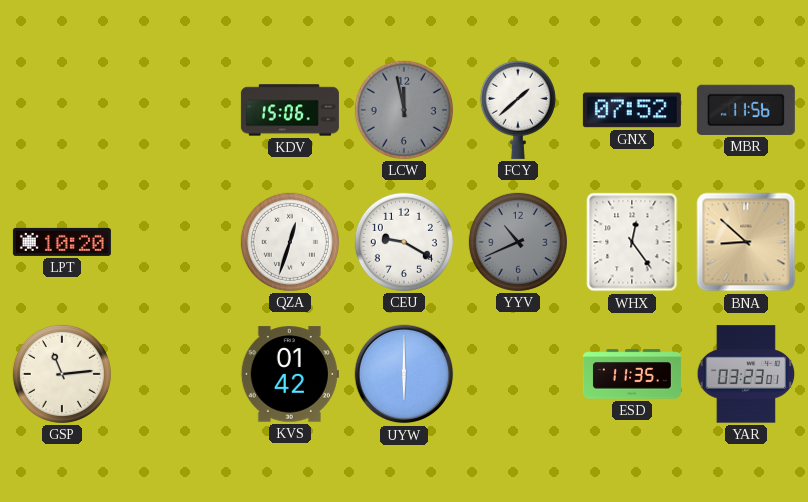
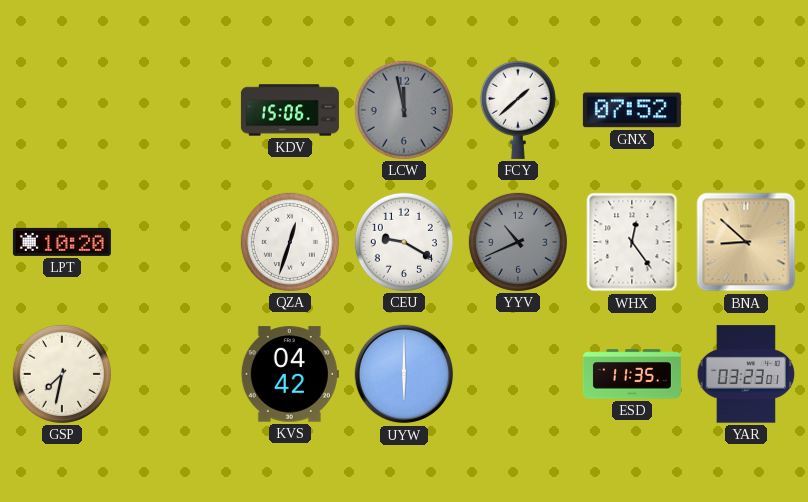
MBR: 11:56 -> none (746, 110)
GSP: 11:14 -> 7:32 (62, 374)
KVS: 01:42 -> 04:42 (290, 374)
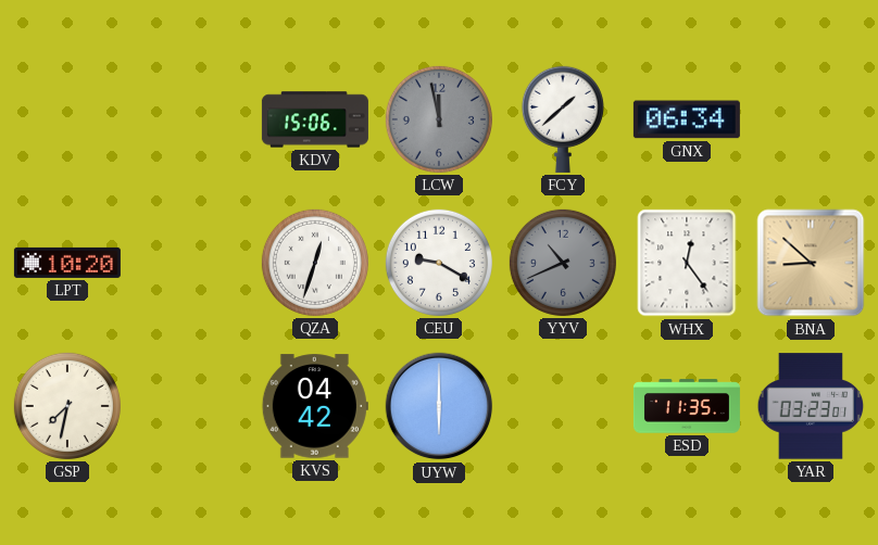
GNX: 07:52 -> 06:34 (687, 119)
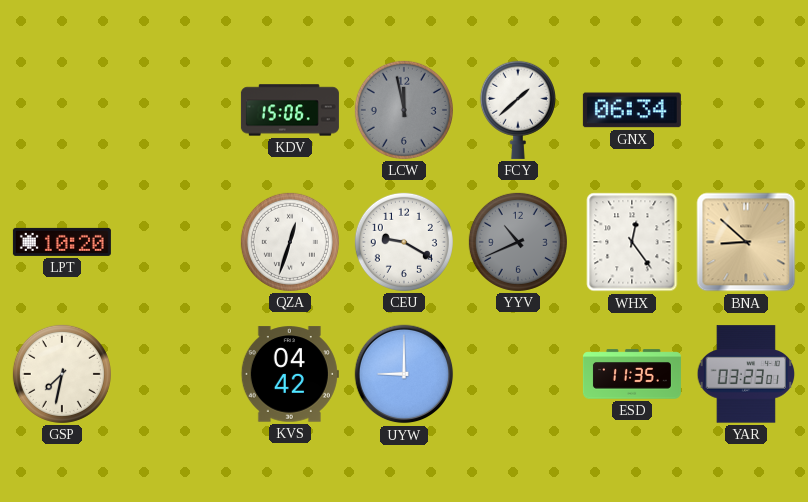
UYW: 6:00 -> 9:00 (404, 374)
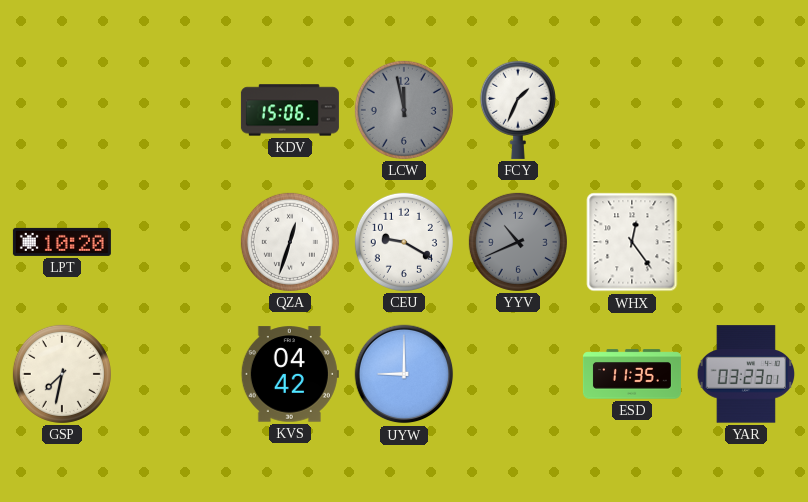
FCY: 1:38 -> 1:34 (518, 110)
GNX: 06:34 -> none (632, 110)
BNA: 8:52 -> none (746, 242)
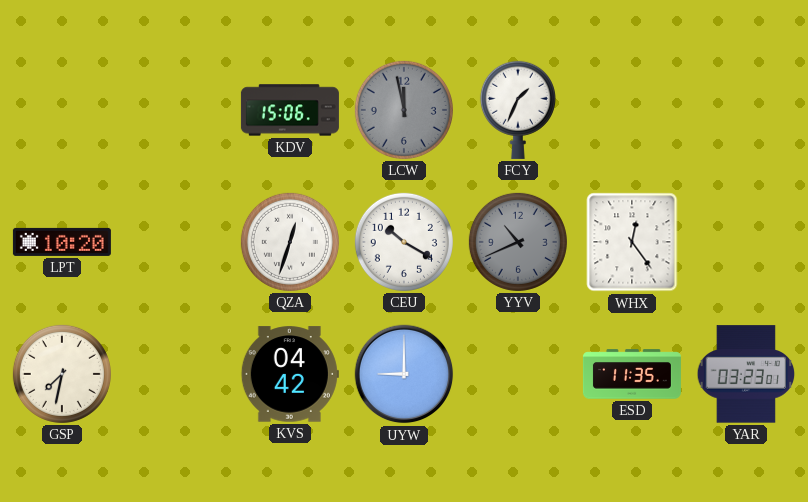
CEU: 9:20 -> 10:20 (404, 242)
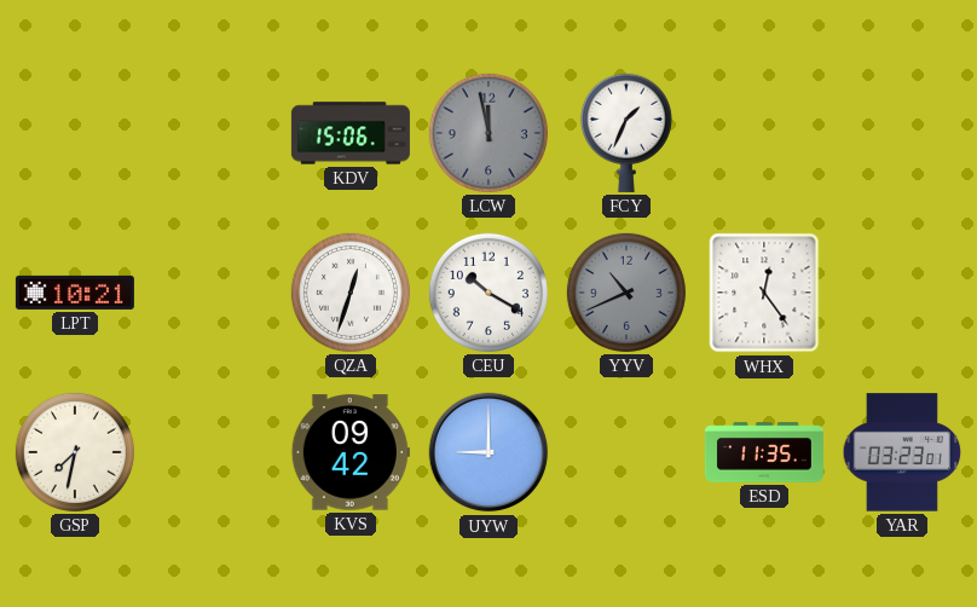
LPT: 10:20 -> 10:21 (75, 293)
KVS: 04:42 -> 09:42 (351, 452)
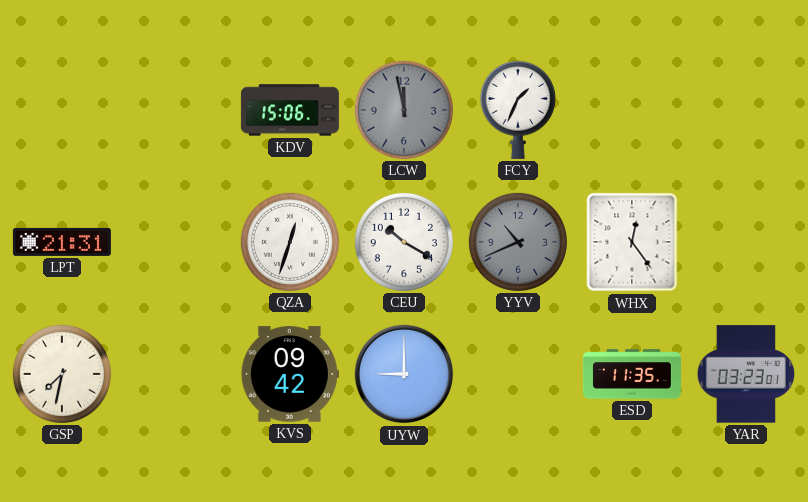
LPT: 10:21 -> 21:31 (62, 242)
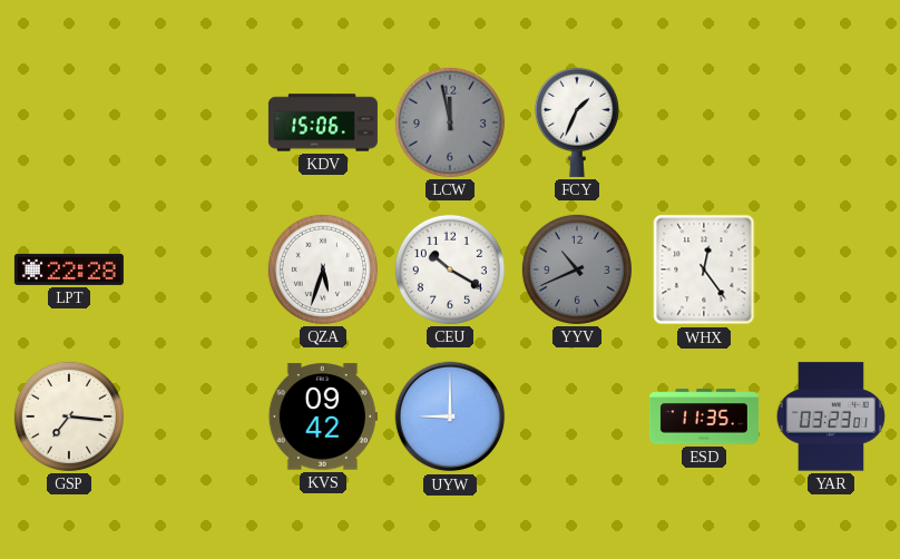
LPT: 21:31 -> 22:28 (69, 269)
QZA: 12:33 -> 5:33 (323, 269)
GSP: 7:32 -> 7:16 (69, 416)
